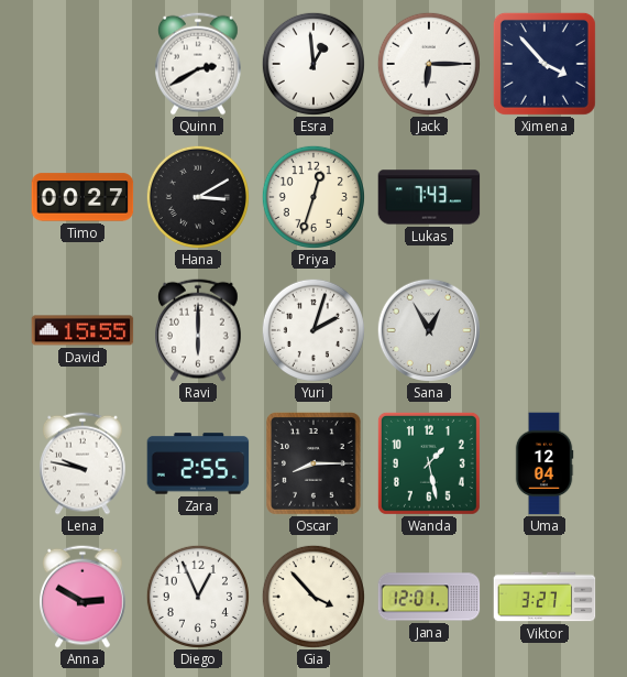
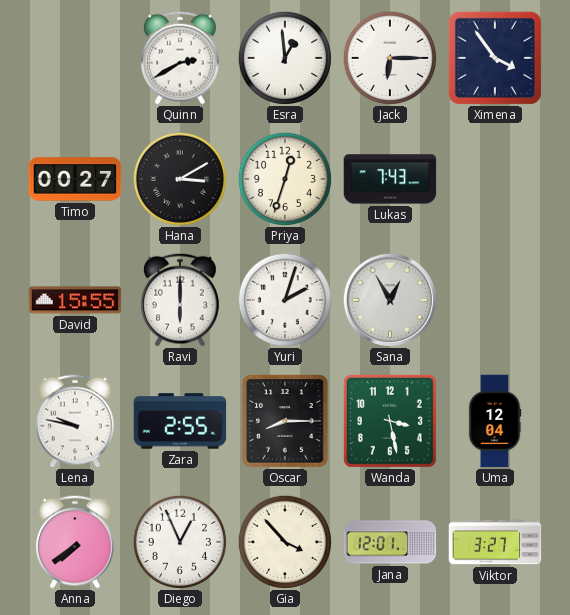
Ximena: 3:53 -> 3:54 (495, 58)
Wanda: 1:28 -> 3:28 (390, 421)
Anna: 2:50 -> 7:39 (76, 542)
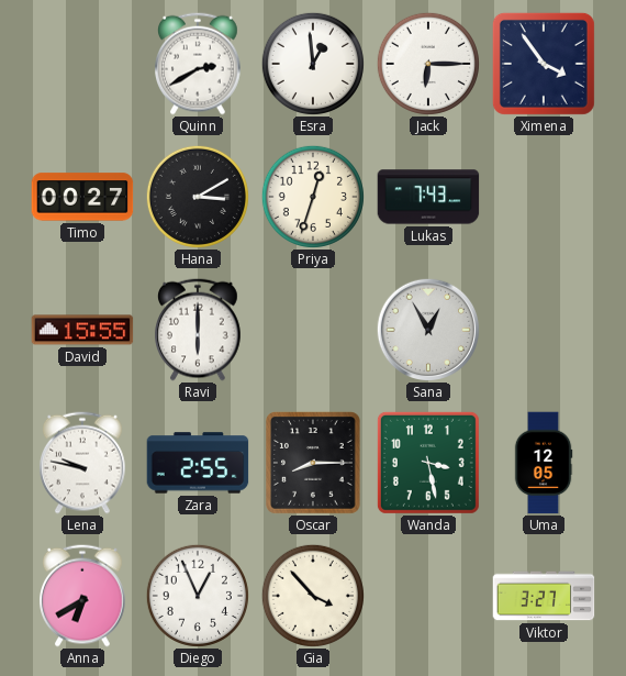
Yuri: 2:03 -> none (285, 300)
Uma: 12:04 -> 12:05 (544, 463)
Anna: 7:39 -> 6:40 (83, 596)
Jana: 12:01 -> none (390, 542)
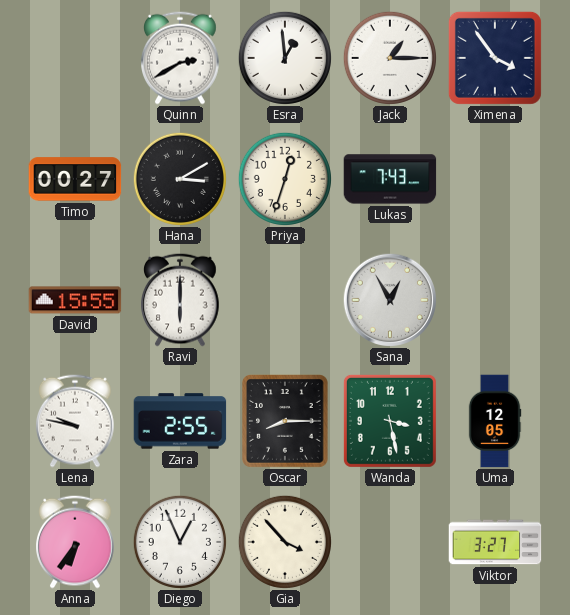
Jack: 6:15 -> 1:15 (390, 58)
Anna: 6:40 -> 6:36 (76, 542)
